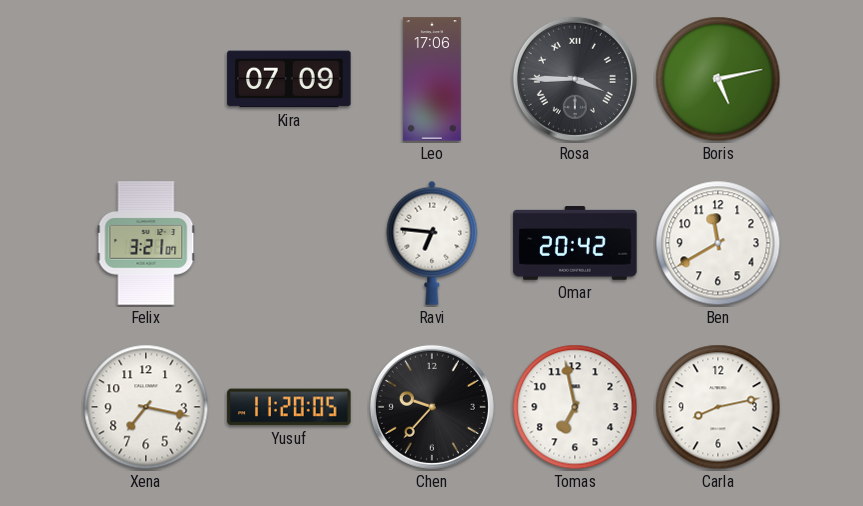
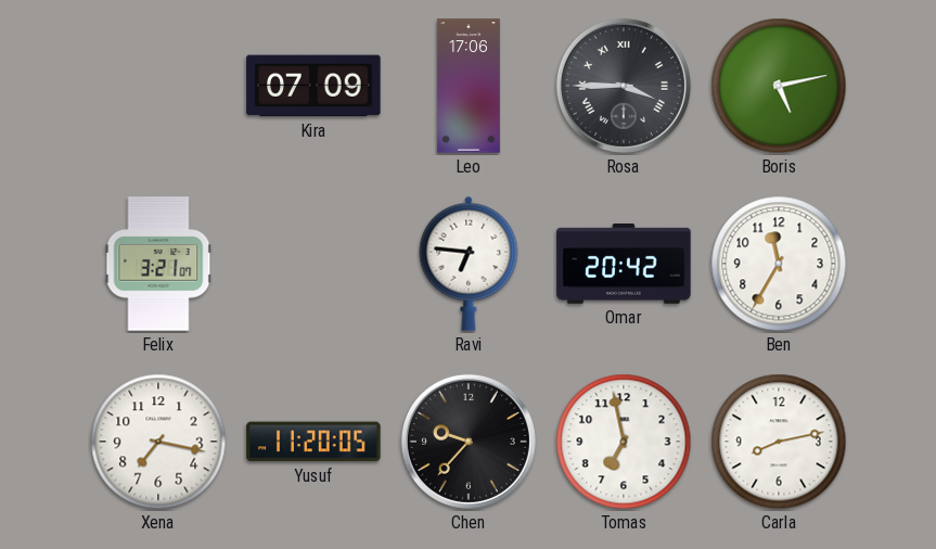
Ben: 11:40 -> 11:35 (779, 264)
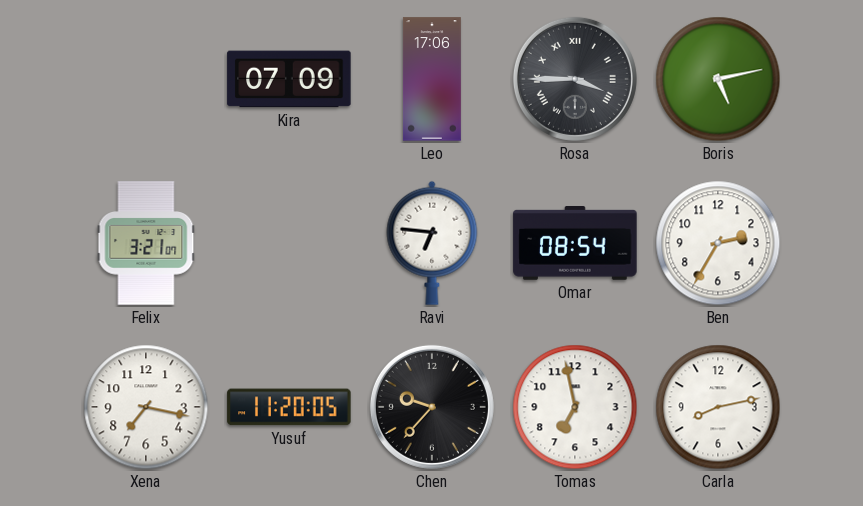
Omar: 20:42 -> 08:54 (575, 244)
Ben: 11:35 -> 2:35 (718, 243)
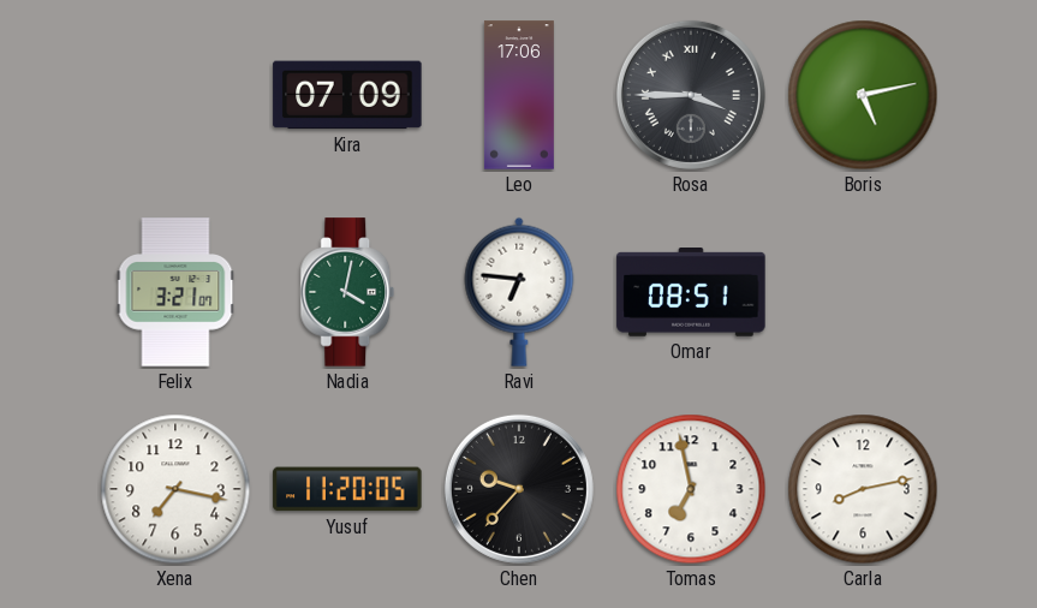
Nadia: none -> 4:02 (347, 292)
Omar: 08:54 -> 08:51 (691, 293)
Ben: 2:35 -> none (718, 243)
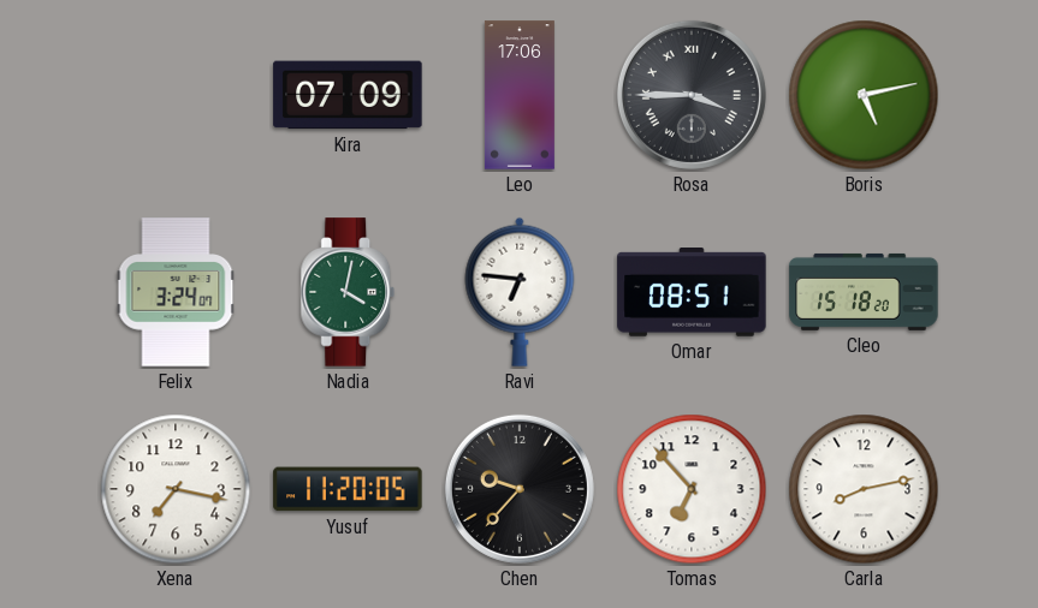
Felix: 3:21 -> 3:24 (176, 292)
Cleo: none -> 15:18 (864, 292)
Tomas: 6:58 -> 6:53 (692, 489)
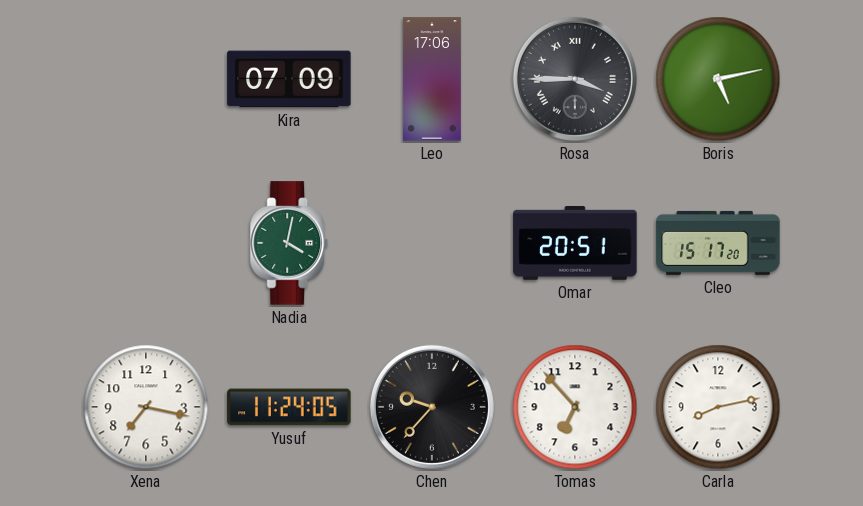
Felix: 3:24 -> none (176, 292)
Ravi: 6:46 -> none (520, 292)
Omar: 08:51 -> 20:51 (575, 244)
Cleo: 15:18 -> 15:17 (718, 243)
Yusuf: 11:20 -> 11:24 (289, 407)
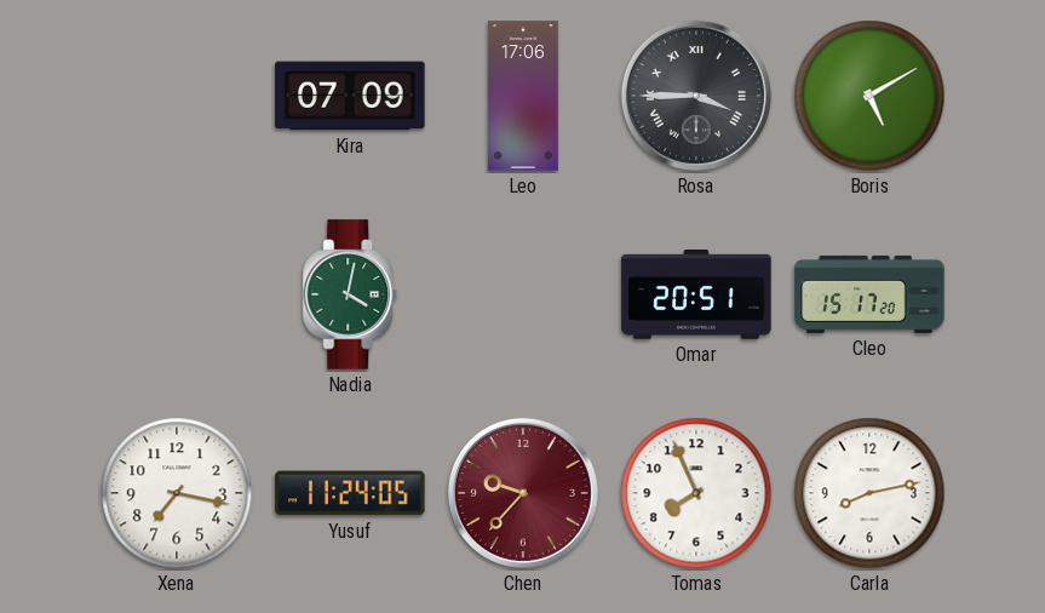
Boris: 5:13 -> 5:10 (869, 96)
Chen dial: black -> burgundy (523, 493)
Tomas: 6:53 -> 7:56 (696, 493)
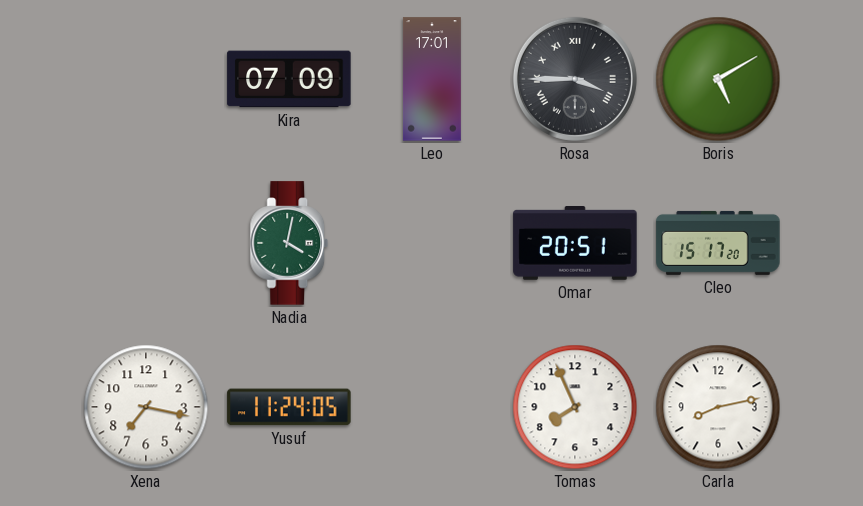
Leo: 17:06 -> 17:01 (432, 79)
Chen: 9:37 -> none (523, 493)
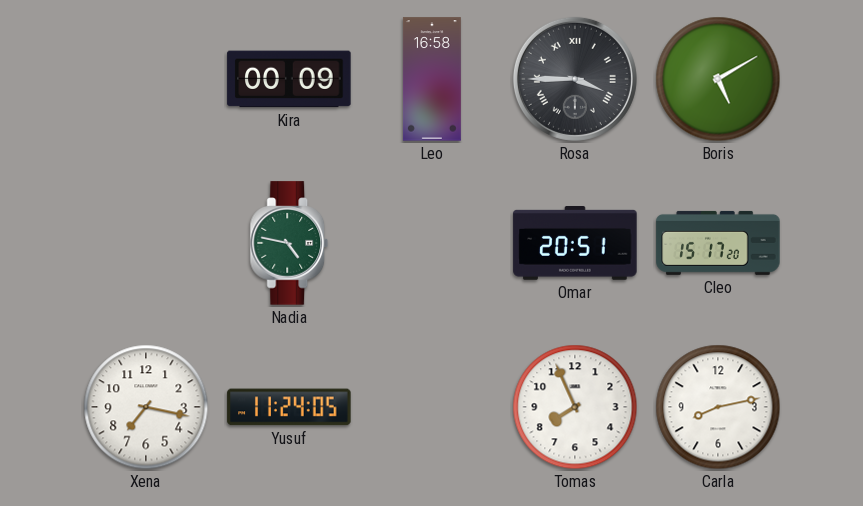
Kira: 07:09 -> 00:09 (289, 79)
Leo: 17:01 -> 16:58 (432, 79)
Nadia: 4:02 -> 4:47 (289, 243)
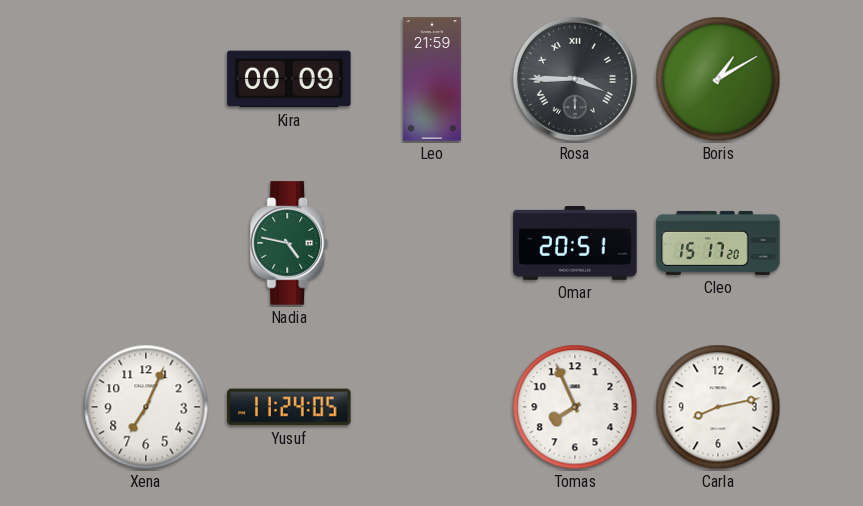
Leo: 16:58 -> 21:59 (432, 79)
Boris: 5:10 -> 1:10 (718, 79)
Xena: 7:17 -> 7:04 (146, 407)
